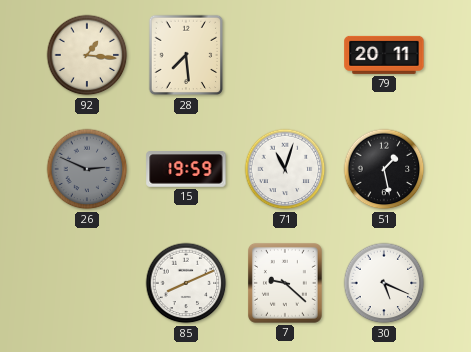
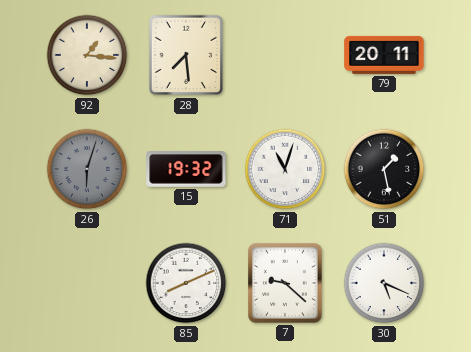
26: 2:49 -> 6:03 (87, 169)
15: 19:59 -> 19:32 (186, 170)
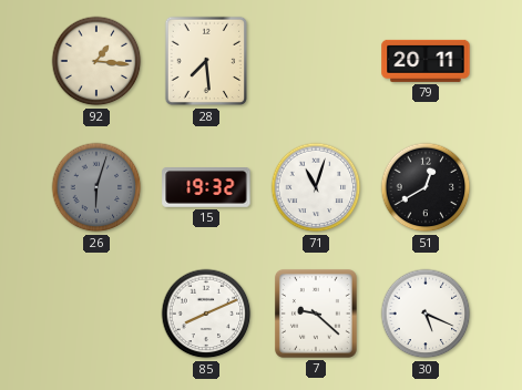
51: 1:28 -> 12:40 (426, 187)
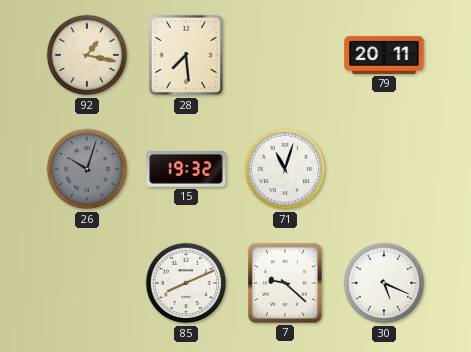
92: 1:16 -> 1:17 (87, 55)
26: 6:03 -> 10:03 (87, 169)
51: 12:40 -> none (426, 187)
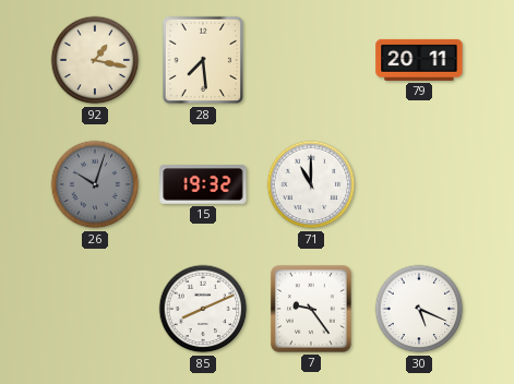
71: 11:03 -> 11:00 (311, 184)
7: 9:22 -> 9:24 (311, 309)
